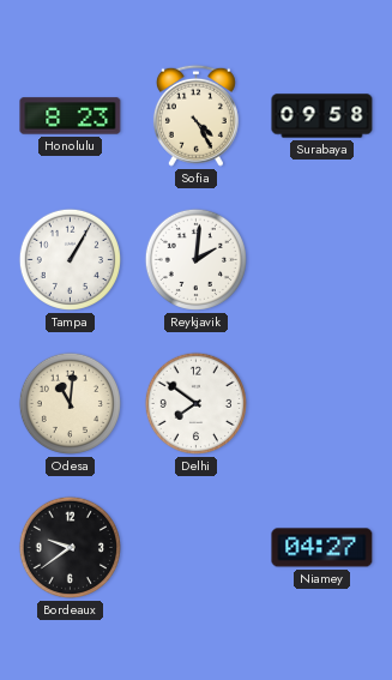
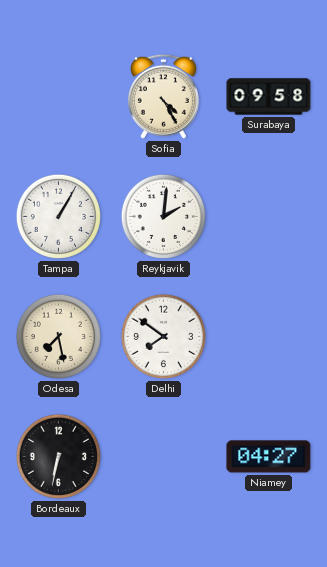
Honolulu: 8:23 -> none (71, 116)
Odesa: 11:01 -> 7:28 (58, 336)
Bordeaux: 9:39 -> 6:32 (58, 456)
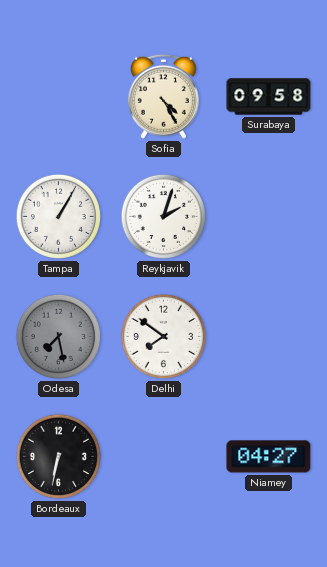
Reykjavik: 2:01 -> 2:03 (163, 216)
Odesa dial: cream -> grey (58, 336)
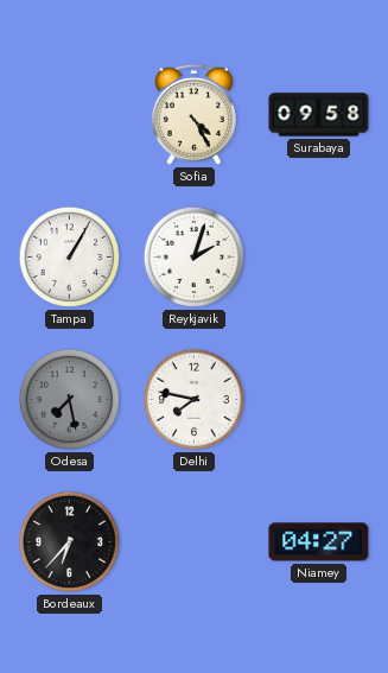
Delhi: 7:51 -> 7:47 (193, 399)
Bordeaux: 6:32 -> 6:37 (69, 541)
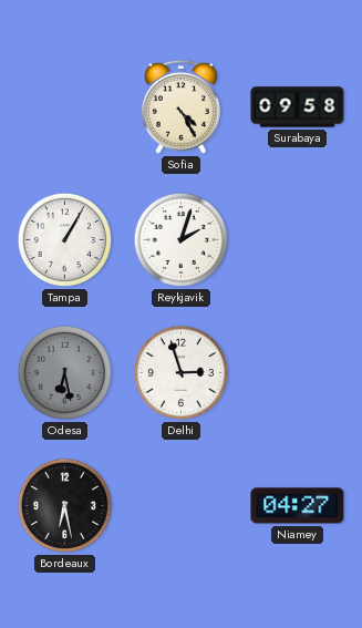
Odesa: 7:28 -> 6:28 (64, 372)
Delhi: 7:47 -> 2:57 (180, 372)
Bordeaux: 6:37 -> 6:28 (64, 505)
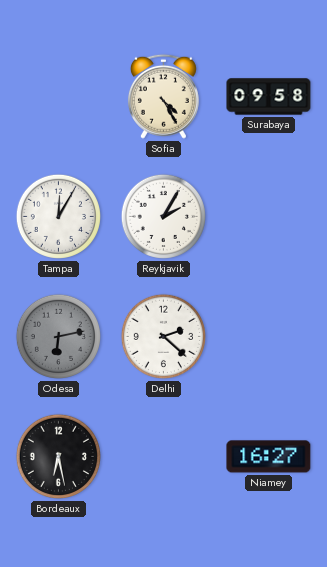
Tampa: 1:05 -> 12:05 (58, 216)
Reykjavik: 2:03 -> 2:05 (163, 216)
Odesa: 6:28 -> 6:13 (58, 336)
Delhi: 2:57 -> 2:22 (163, 336)
Niamey: 04:27 -> 16:27 (269, 457)
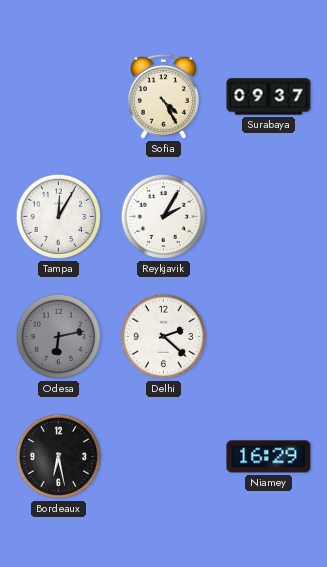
Surabaya: 09:58 -> 09:37 (269, 97)
Niamey: 16:27 -> 16:29 (269, 457)
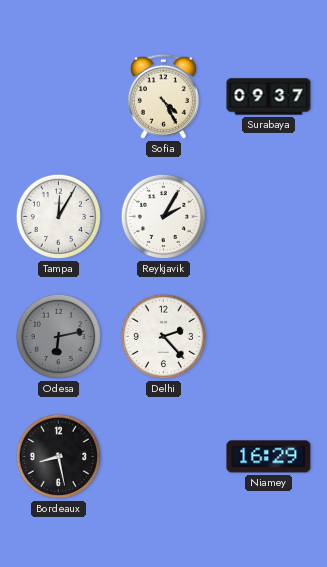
Delhi: 2:22 -> 2:23 (163, 336)
Bordeaux: 6:28 -> 8:28 (58, 456)
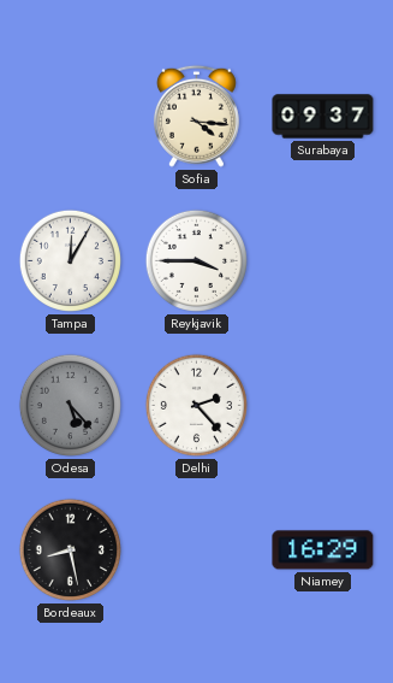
Sofia: 4:25 -> 4:16 (196, 116)
Reykjavik: 2:05 -> 3:45 (196, 260)
Odesa: 6:13 -> 5:23 (70, 405)
